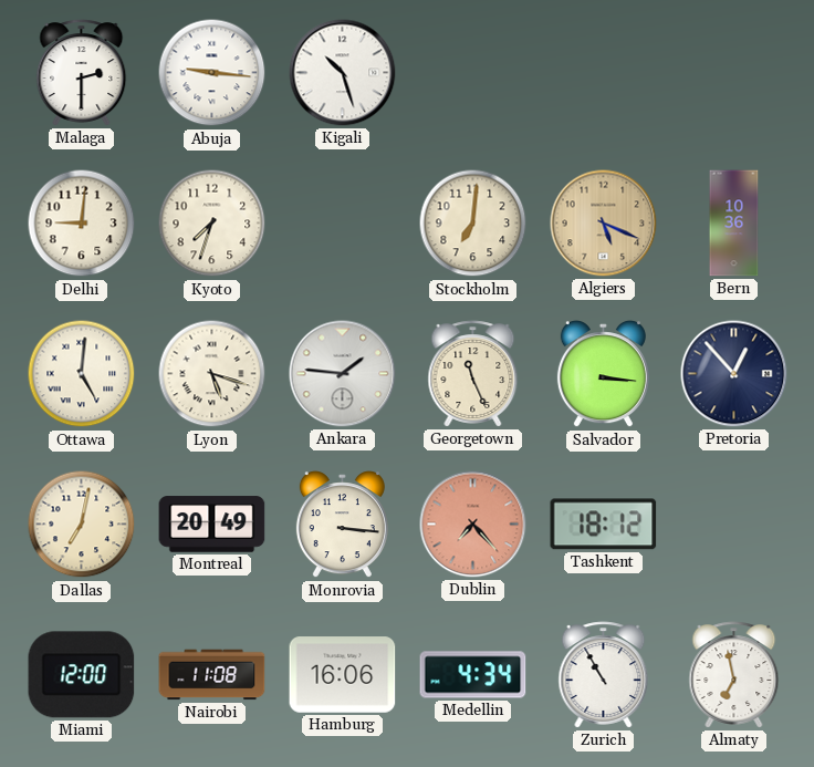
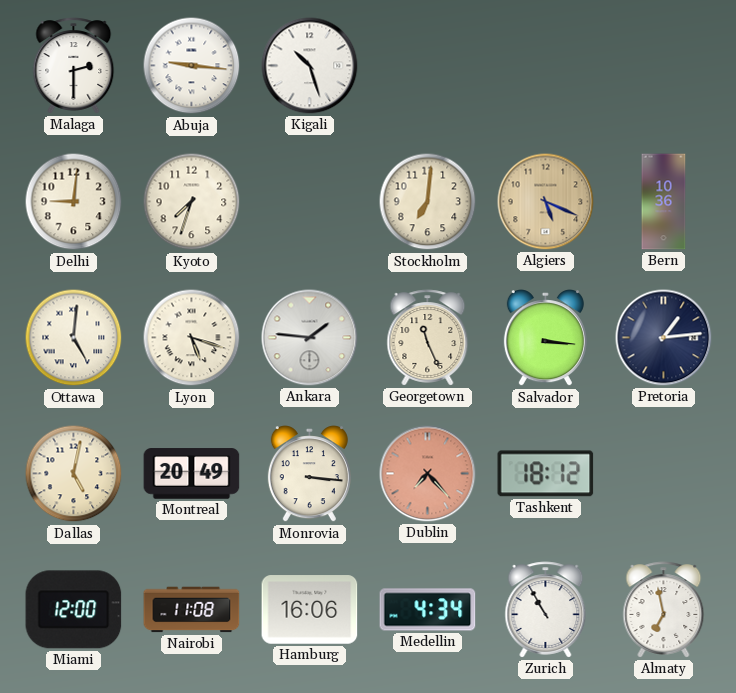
Pretoria: 12:53 -> 1:14 (664, 338)
Dallas: 7:02 -> 5:02 (74, 474)
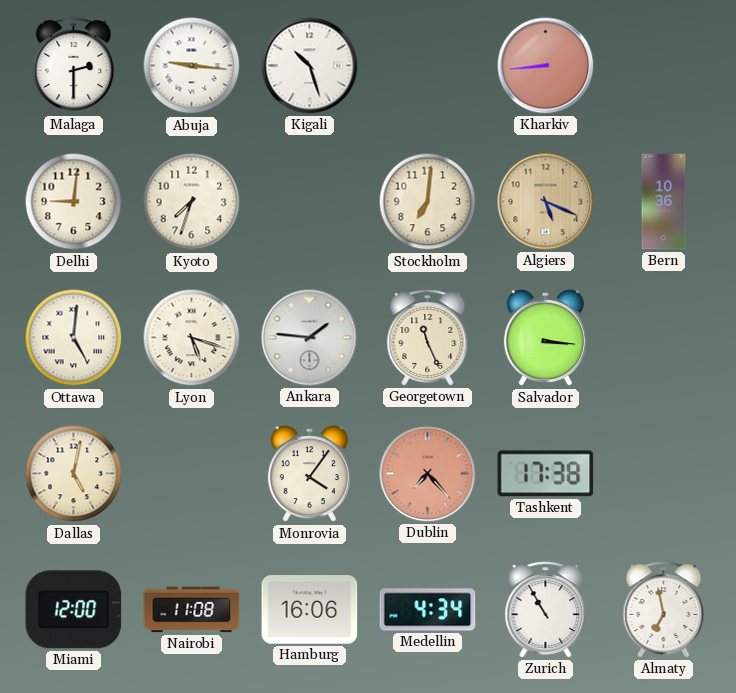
Kharkiv: none -> 8:44 (546, 66)
Pretoria: 1:14 -> none (664, 338)
Montreal: 20:49 -> none (192, 474)
Monrovia: 3:16 -> 4:06 (309, 474)
Tashkent: 18:12 -> 17:38 (546, 474)
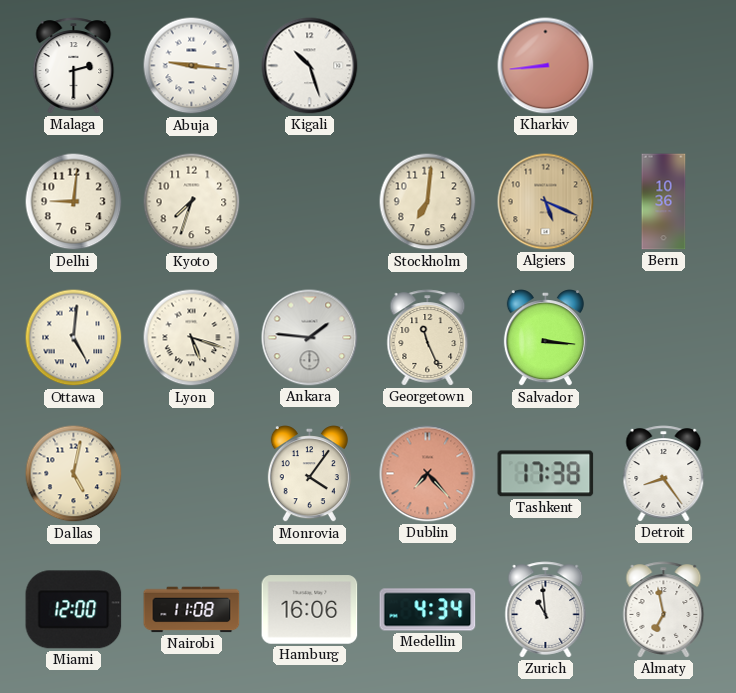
Detroit: none -> 8:24 (664, 474)
Zurich: 10:55 -> 10:59 (546, 610)
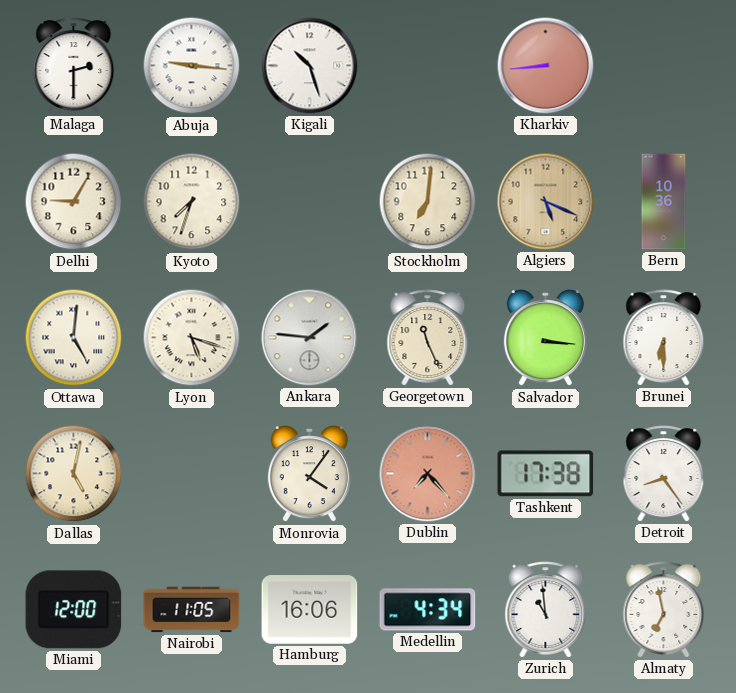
Delhi: 9:01 -> 9:05 (74, 202)
Brunei: none -> 6:30 (664, 338)
Nairobi: 11:08 -> 11:05 (192, 610)
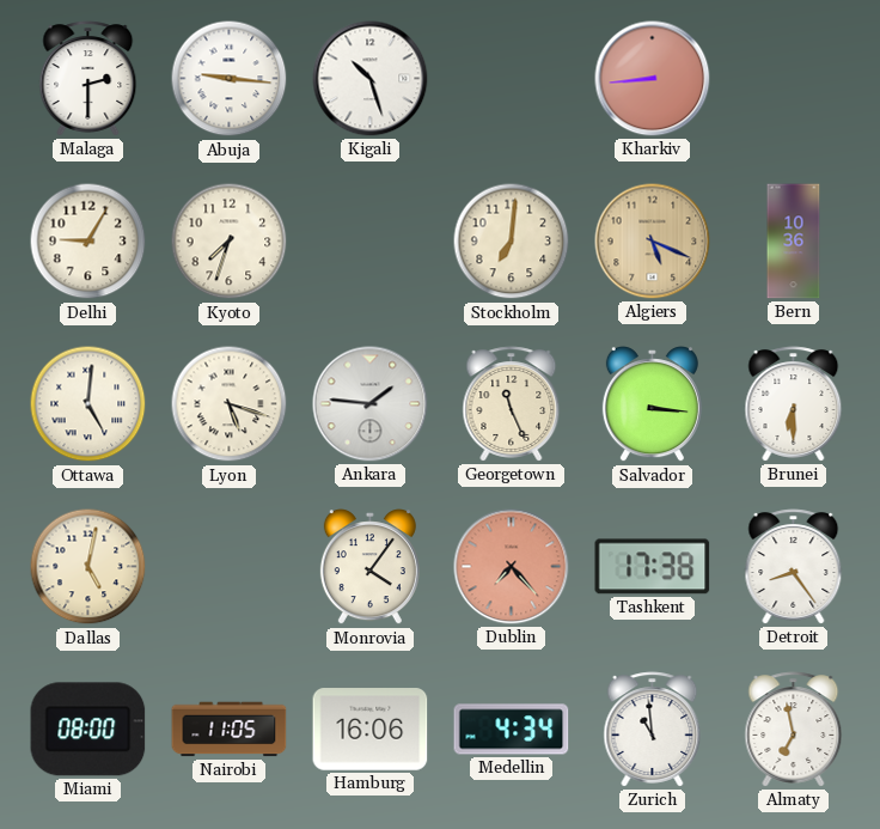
Miami: 12:00 -> 08:00 (88, 730)
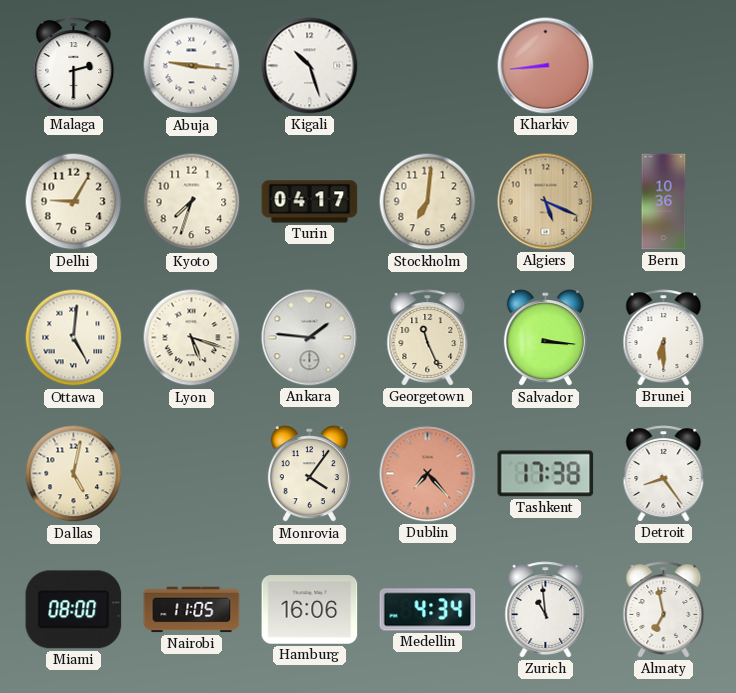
Turin: none -> 04:17 (310, 202)
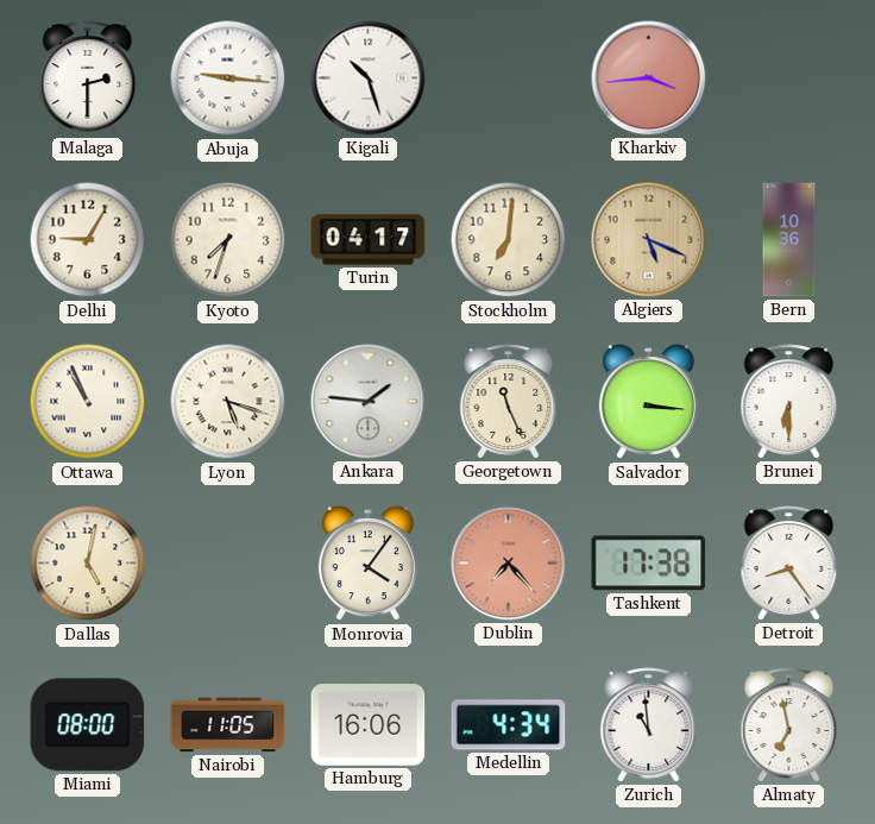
Kharkiv: 8:44 -> 3:44 (649, 78)
Ottawa: 5:01 -> 10:56 (88, 402)
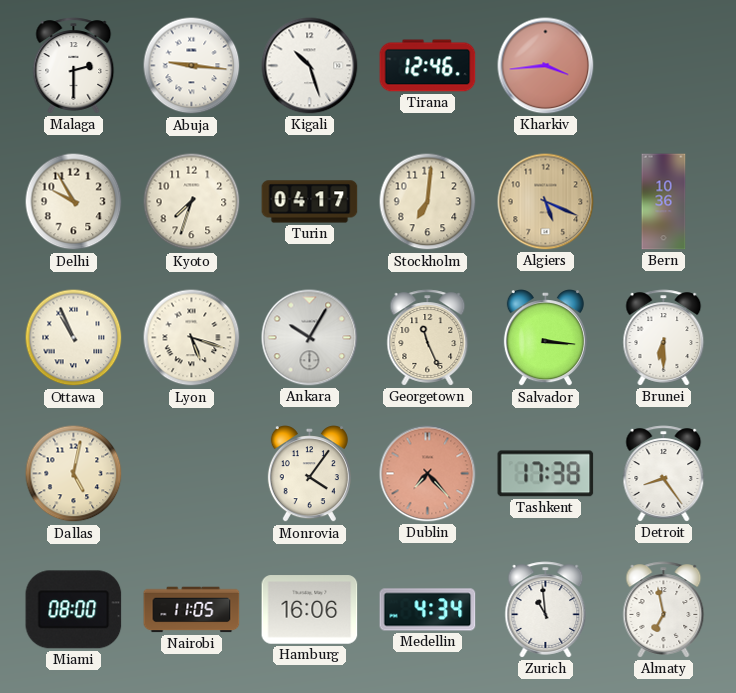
Tirana: none -> 12:46 (428, 66)
Delhi: 9:05 -> 9:55 (74, 202)
Ankara: 1:46 -> 10:05 (310, 338)
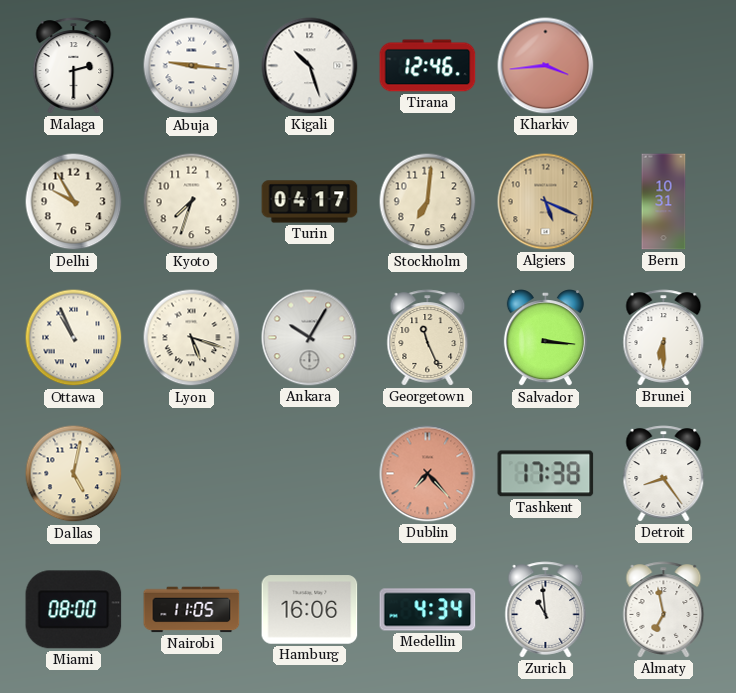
Bern: 10:36 -> 10:31 (664, 202)
Monrovia: 4:06 -> none (309, 474)
